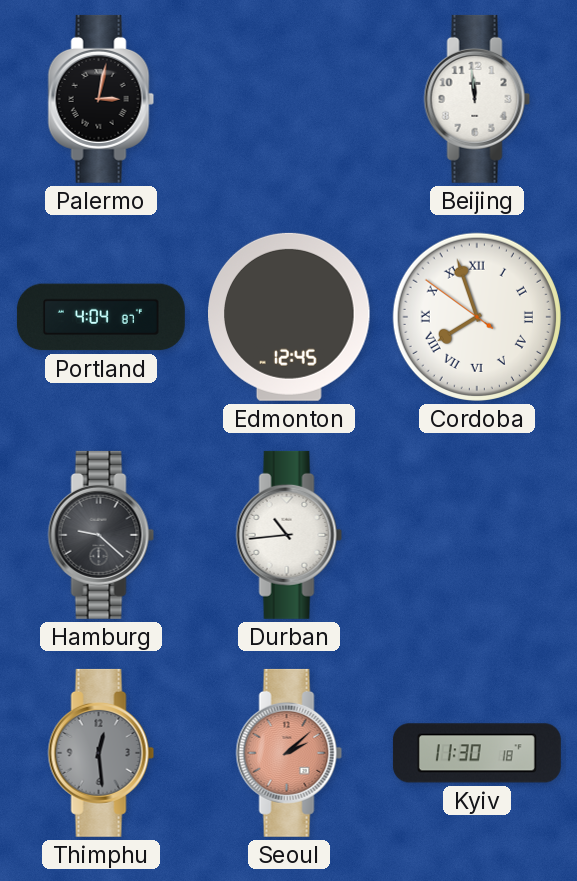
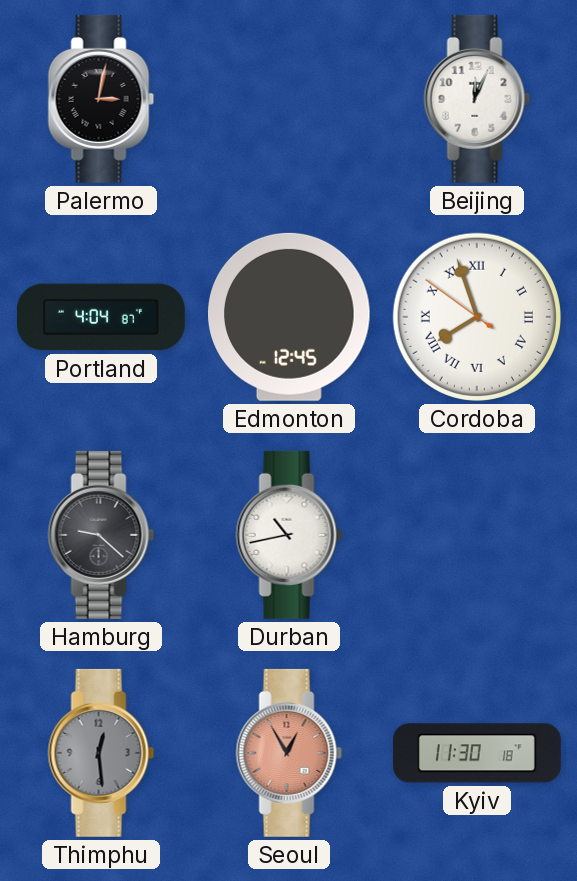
Beijing: 11:59 -> 12:04 (477, 99)
Durban: 10:44 -> 10:43 (289, 535)
Seoul: 2:08 -> 12:55 (289, 753)
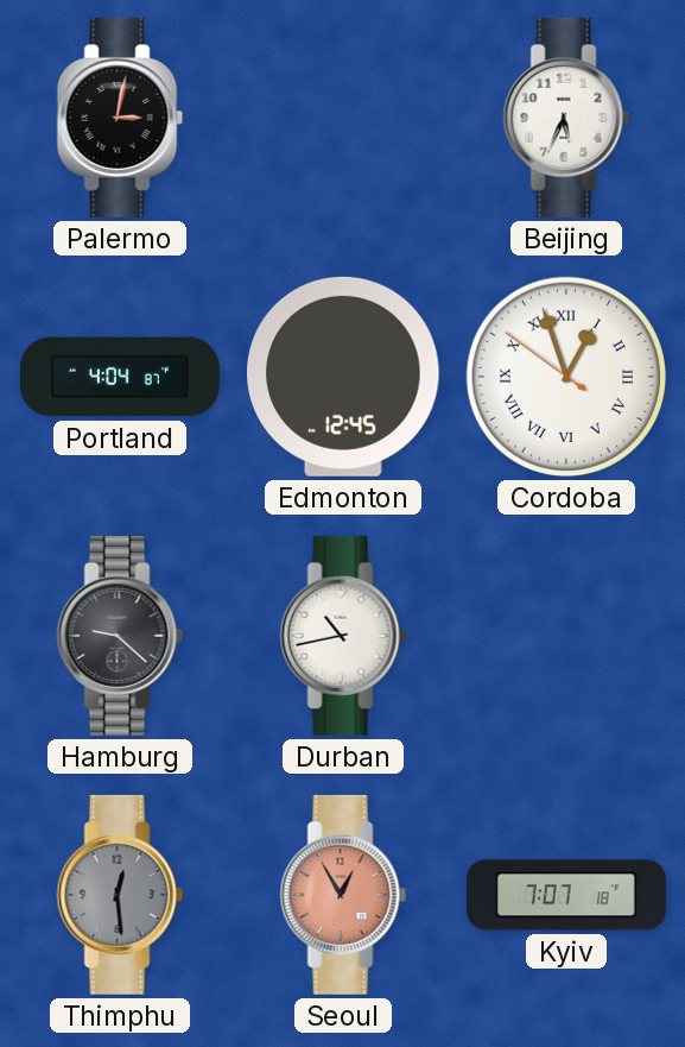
Beijing: 12:04 -> 5:34 (566, 118)
Cordoba: 7:56 -> 12:56 (566, 377)
Kyiv: 11:30 -> 7:07 (566, 895)
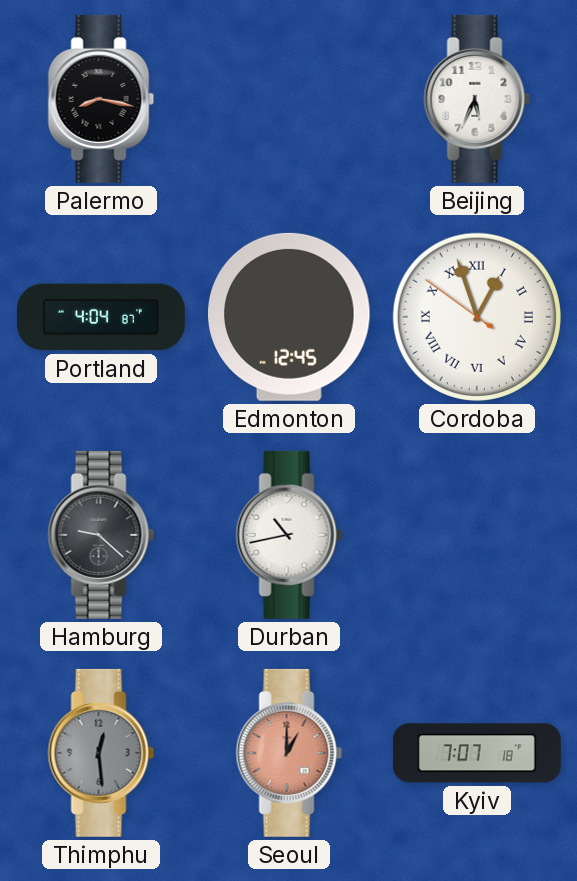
Palermo: 3:02 -> 8:17 (101, 99)
Seoul: 12:55 -> 1:00 (289, 753)
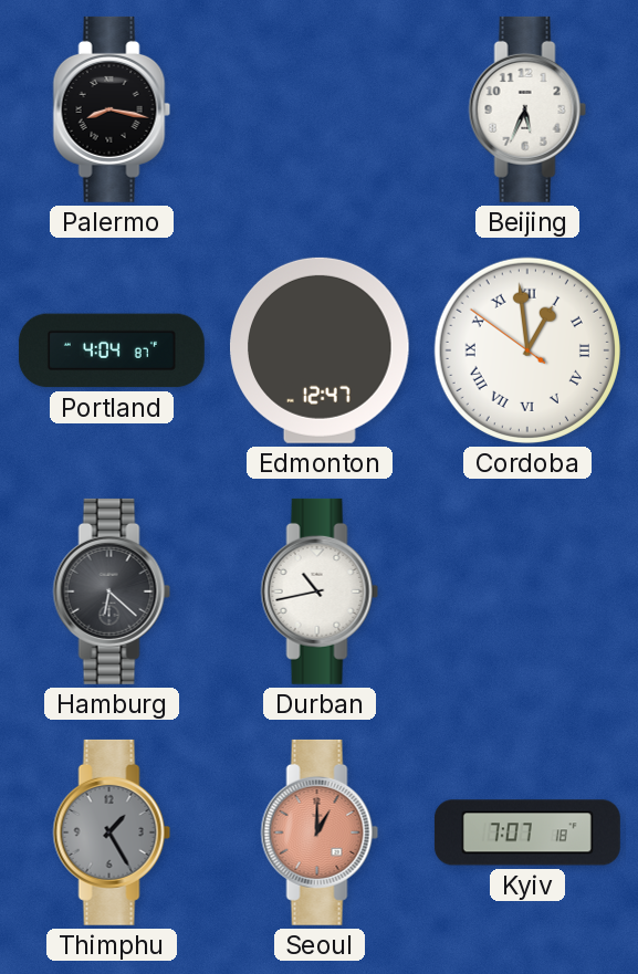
Edmonton: 12:45 -> 12:47 (320, 350)
Cordoba: 12:56 -> 12:58 (527, 350)
Hamburg: 9:22 -> 6:22 (112, 591)
Thimphu: 12:29 -> 1:25 (112, 832)
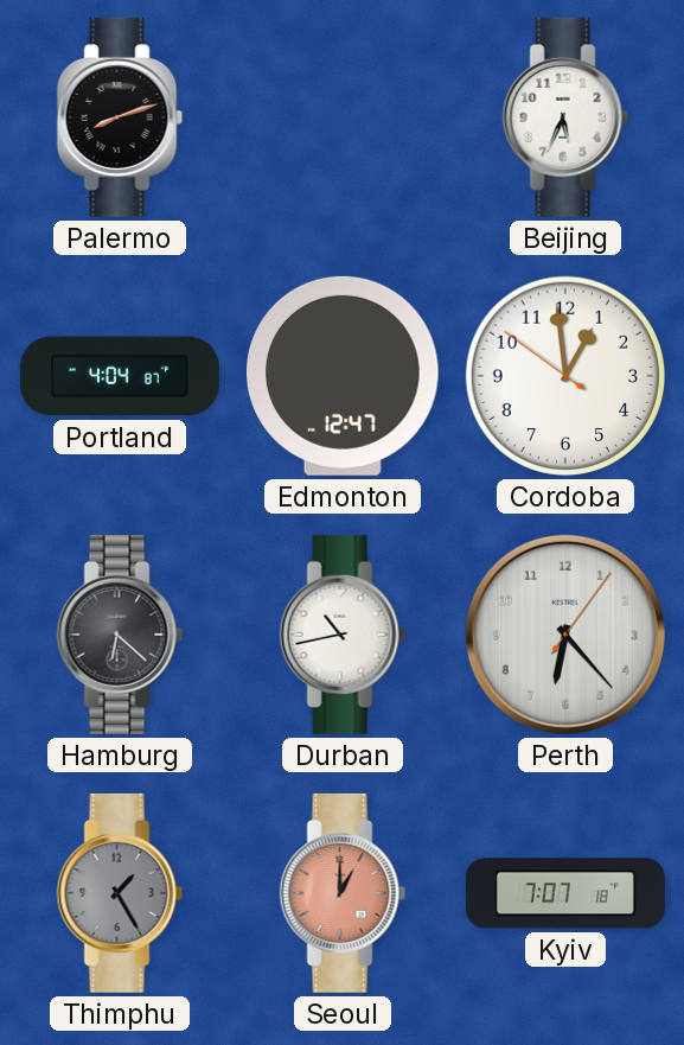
Palermo: 8:17 -> 8:12 (120, 117)
Cordoba numerals: Roman -> Arabic (565, 376)
Perth: none -> 6:23 (565, 635)
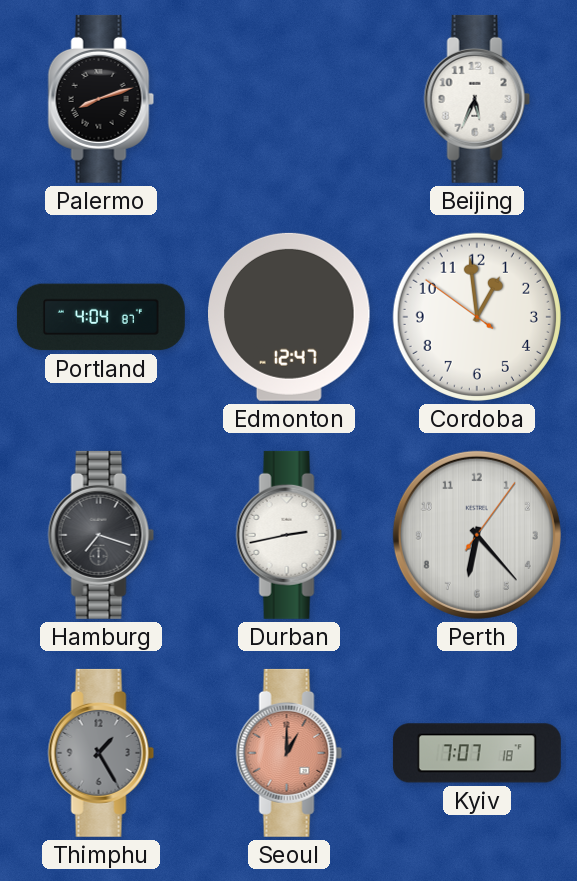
Hamburg: 6:22 -> 7:18 (101, 535)
Durban: 10:43 -> 2:43 (289, 535)
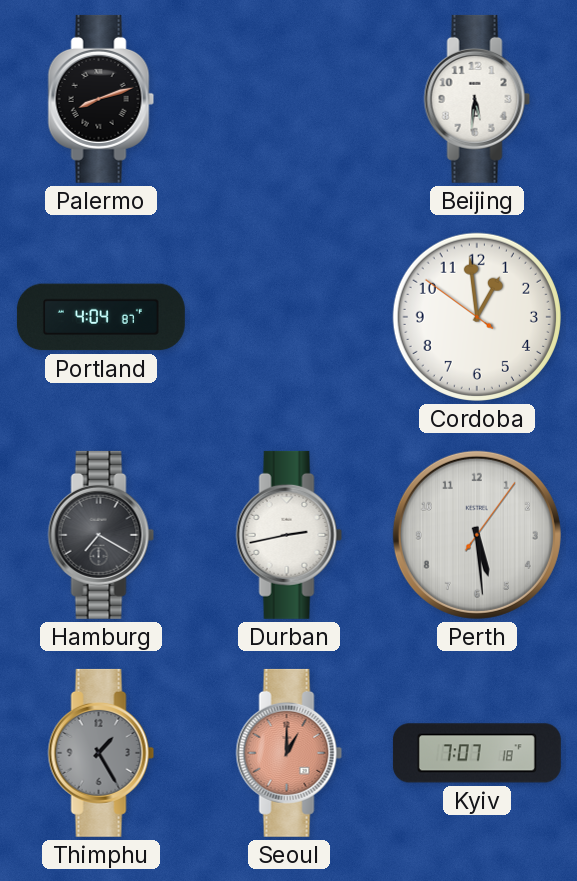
Beijing: 5:34 -> 5:31 (477, 99)
Edmonton: 12:47 -> none (289, 317)
Hamburg: 7:18 -> 7:20 (101, 535)
Perth: 6:23 -> 5:29 (477, 535)
